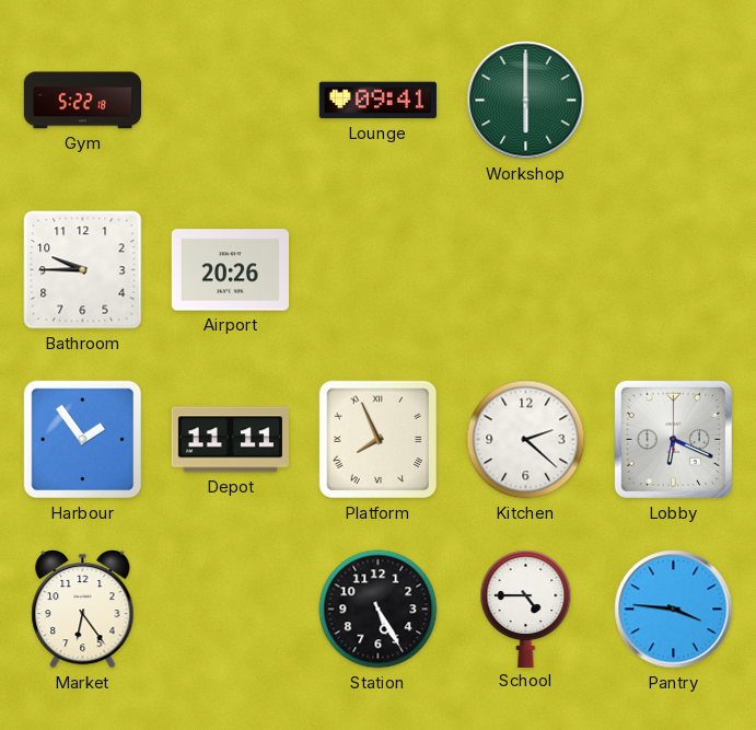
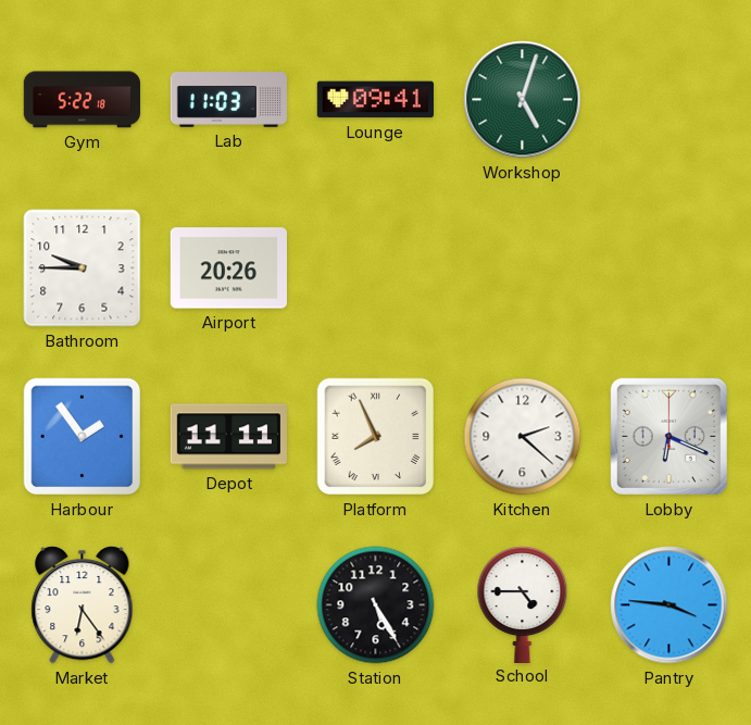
Lab: none -> 11:03 (228, 100)
Workshop: 6:00 -> 5:03 (523, 100)
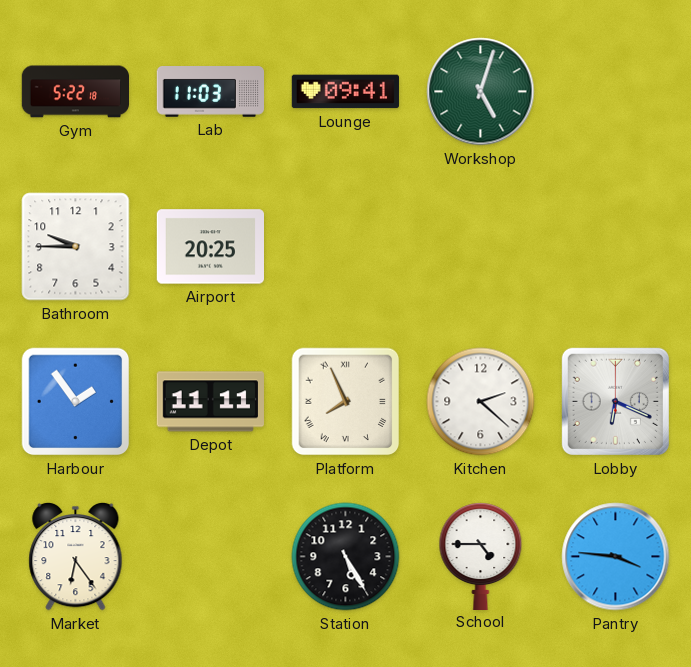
Airport: 20:26 -> 20:25 (210, 247)
